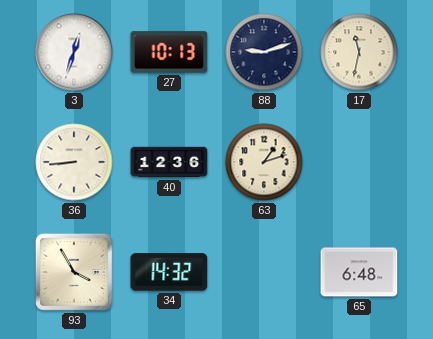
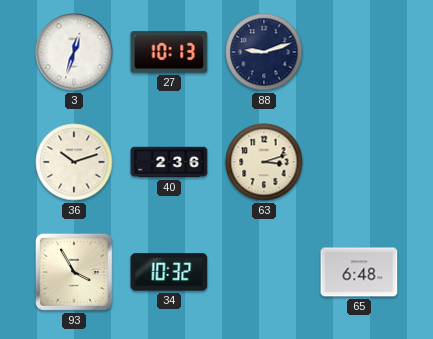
17: 11:32 -> none (359, 52)
36: 8:44 -> 10:12 (74, 162)
40: 12:36 -> 2:36 (169, 162)
63: 1:12 -> 3:12 (264, 162)
34: 14:32 -> 10:32 (169, 272)
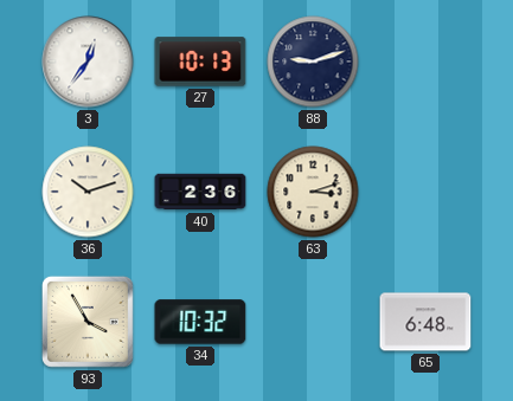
3: 12:33 -> 12:36 (88, 62)
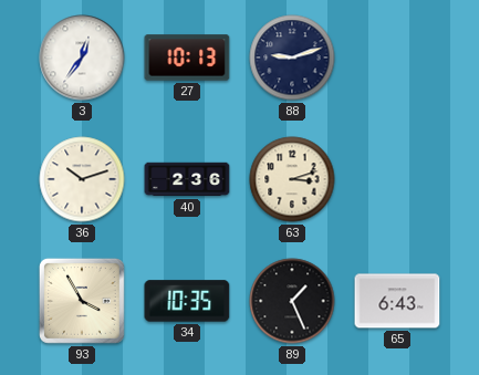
34: 10:32 -> 10:35 (187, 301)
89: none -> 1:26 (292, 301)
65: 6:48 -> 6:43 (397, 301)
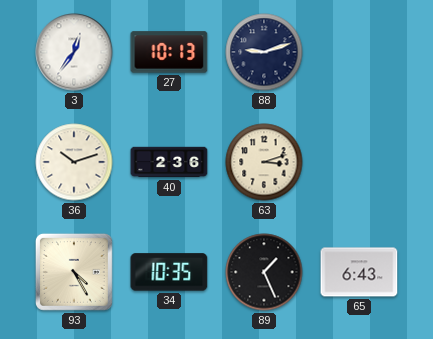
93: 3:55 -> 4:25 (74, 272)
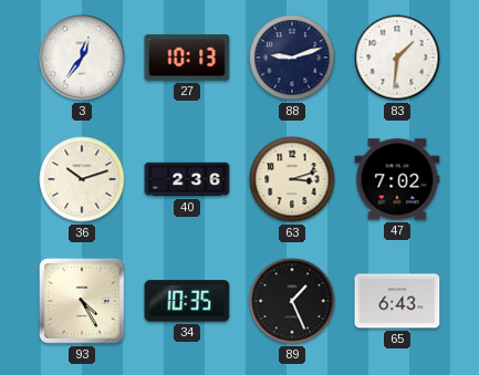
83: none -> 1:31 (397, 58)
47: none -> 7:02 (397, 179)
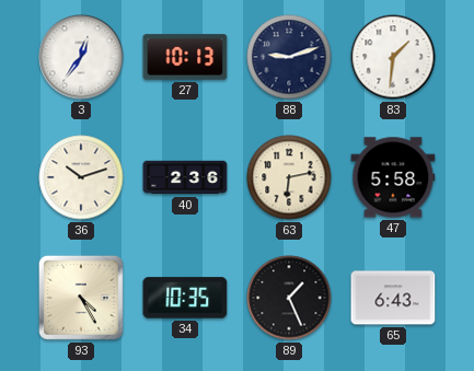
63: 3:12 -> 6:13 (289, 177)
47: 7:02 -> 5:58 (393, 177)
